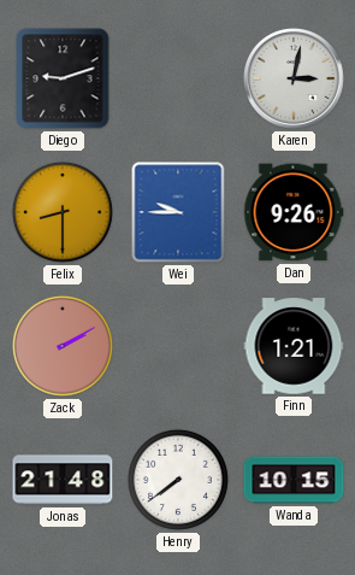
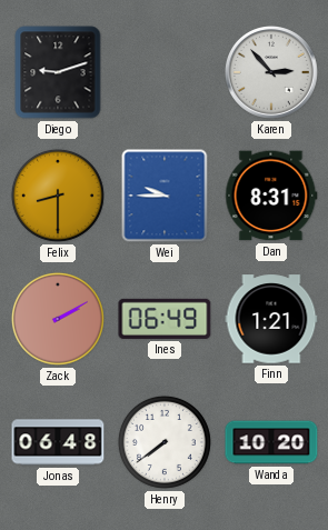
Karen: 3:02 -> 2:53 (272, 73)
Dan: 9:26 -> 8:31 (271, 196)
Ines: none -> 06:49 (165, 319)
Jonas: 21:48 -> 06:48 (58, 442)
Wanda: 10:15 -> 10:20 (271, 442)
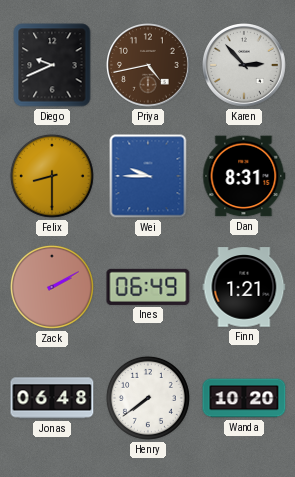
Diego: 9:12 -> 9:41 (52, 65)
Priya: none -> 4:43 (149, 66)
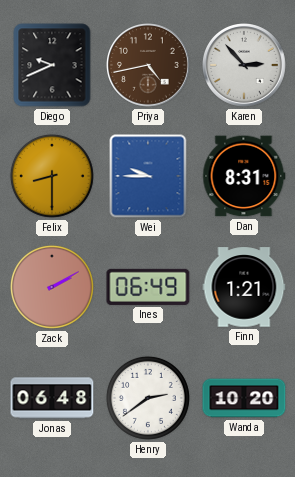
Henry: 7:39 -> 2:39 (148, 398)
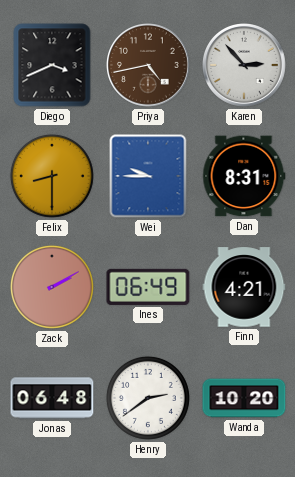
Diego: 9:41 -> 3:41 (52, 65)
Finn: 1:21 -> 4:21 (244, 287)
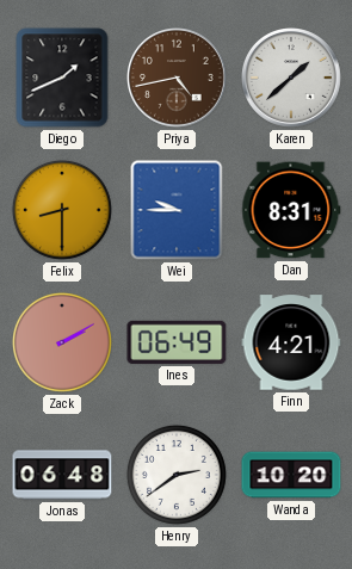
Diego: 3:41 -> 1:41 (62, 78)
Karen: 2:53 -> 1:38 (292, 79)
